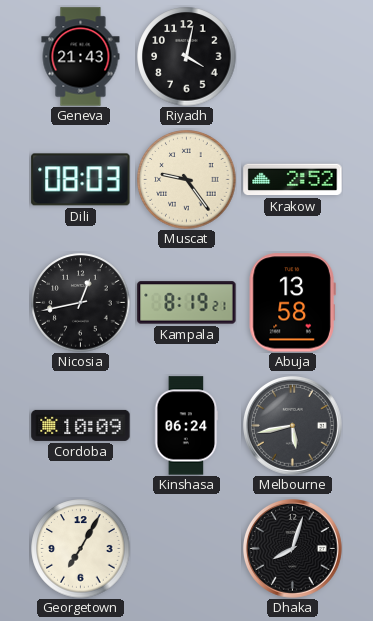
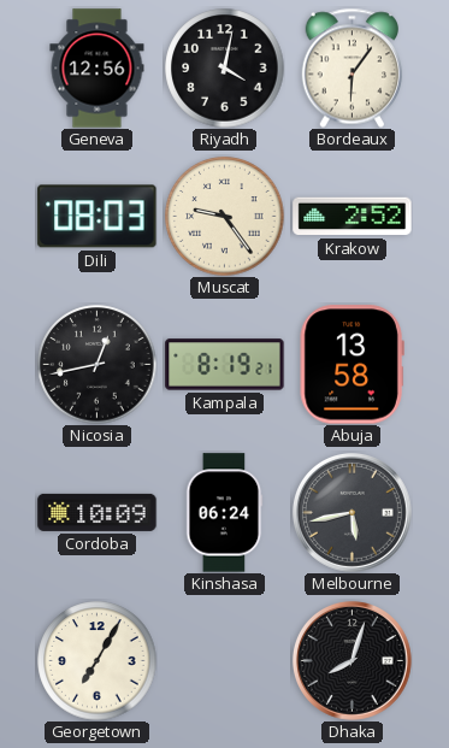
Geneva: 21:43 -> 12:56 (98, 69)
Bordeaux: none -> 6:06 (353, 67)
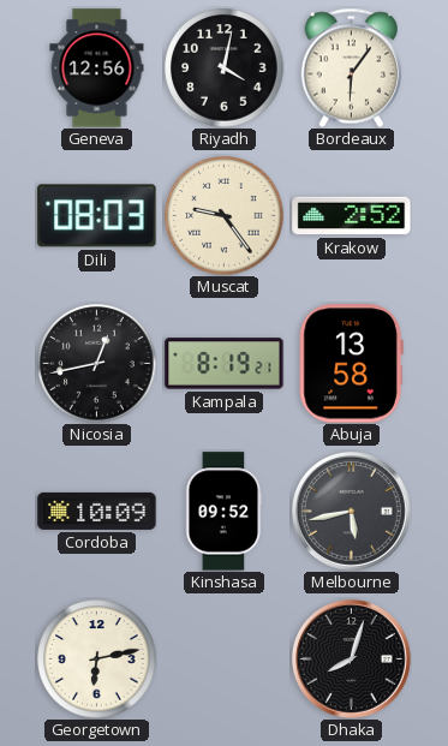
Kinshasa: 06:24 -> 09:52 (225, 512)
Georgetown: 7:05 -> 6:13 (97, 660)
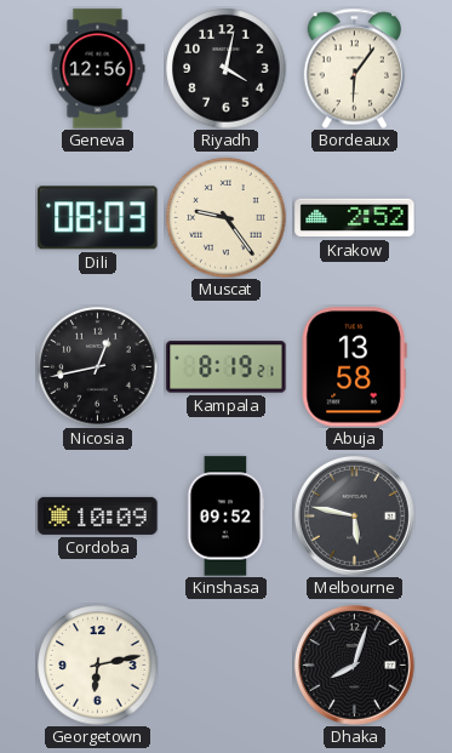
Melbourne: 5:43 -> 5:47 (354, 515)
